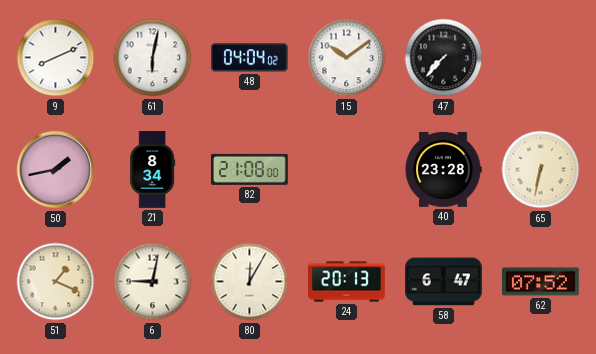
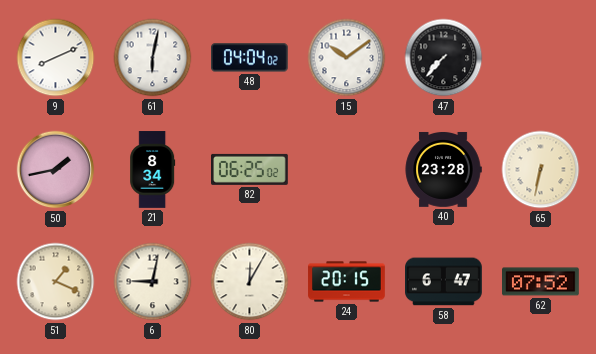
82: 21:08 -> 06:25 (250, 169)
24: 20:13 -> 20:15 (347, 282)
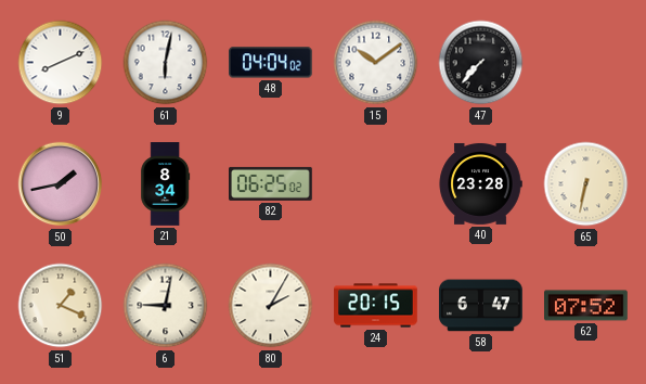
80: 12:05 -> 2:05 (271, 306)
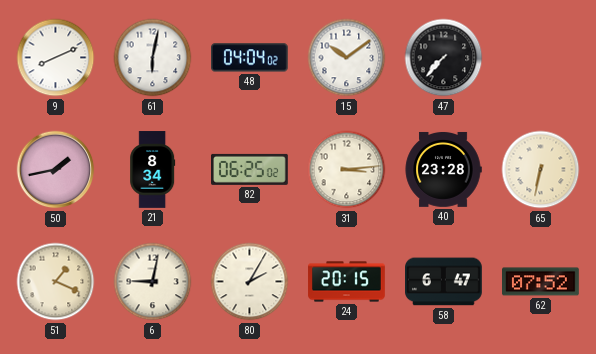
31: none -> 3:14 (347, 170)
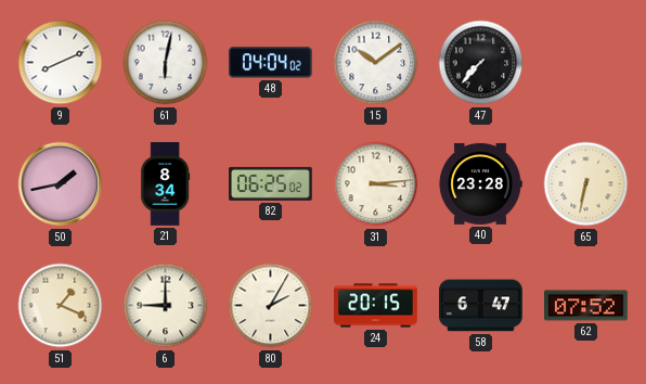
6: 9:02 -> 9:00 (166, 306)
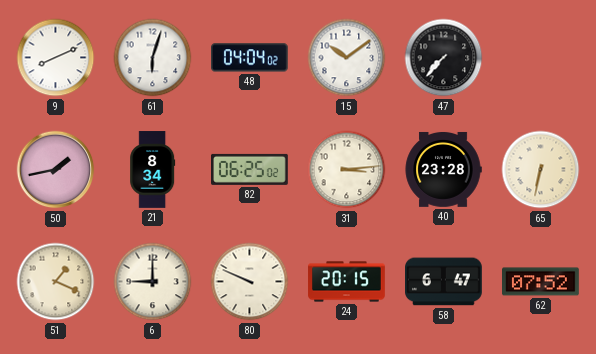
61: 6:02 -> 6:03 (153, 58)
80: 2:05 -> 9:49 (250, 282)
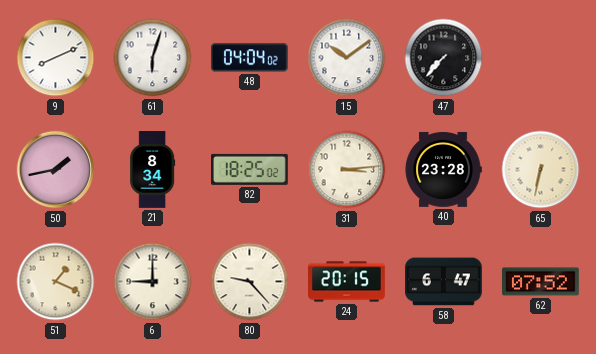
82: 06:25 -> 18:25 (250, 169)
80: 9:49 -> 9:23 (250, 282)
